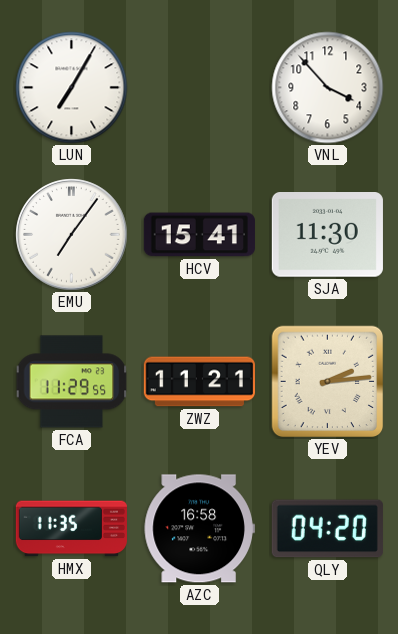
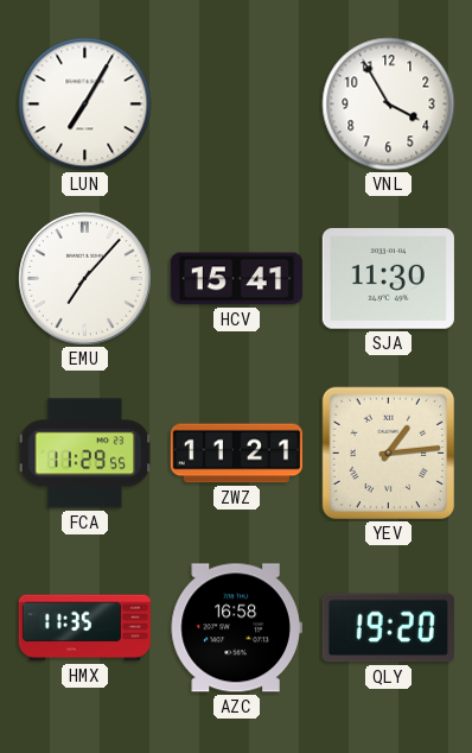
VNL: 3:53 -> 3:55 (389, 105)
EMU: 7:06 -> 7:07 (85, 279)
YEV: 2:14 -> 1:14 (389, 454)
QLY: 04:20 -> 19:20 (388, 628)
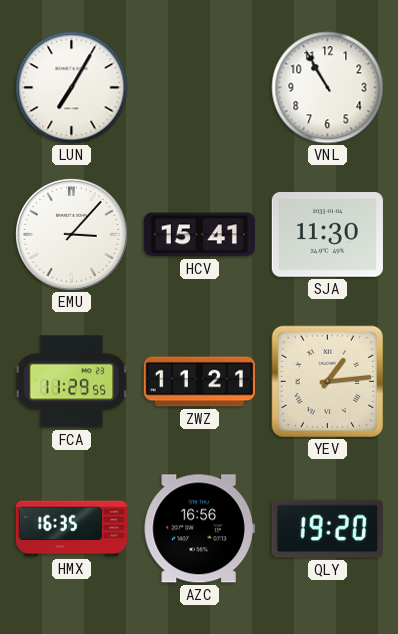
VNL: 3:55 -> 10:55 (328, 88)
EMU: 7:07 -> 3:07 (72, 235)
HMX: 11:35 -> 16:35 (71, 529)
AZC: 16:58 -> 16:56 (199, 529)
